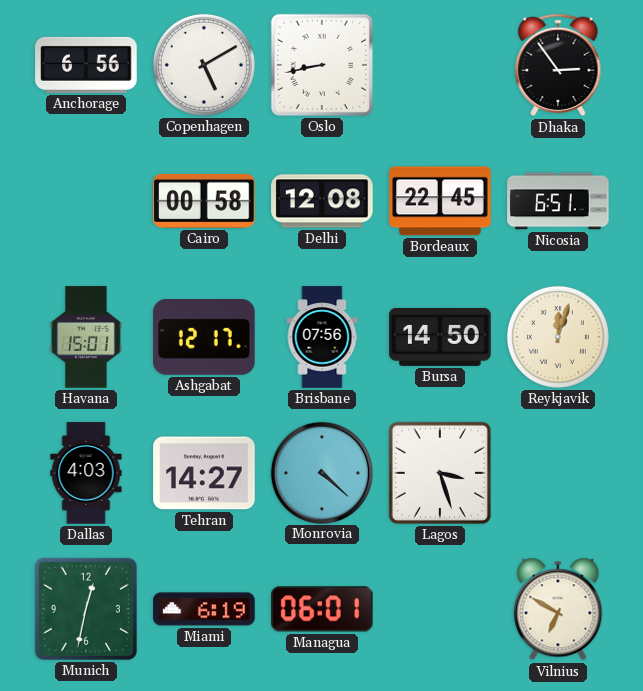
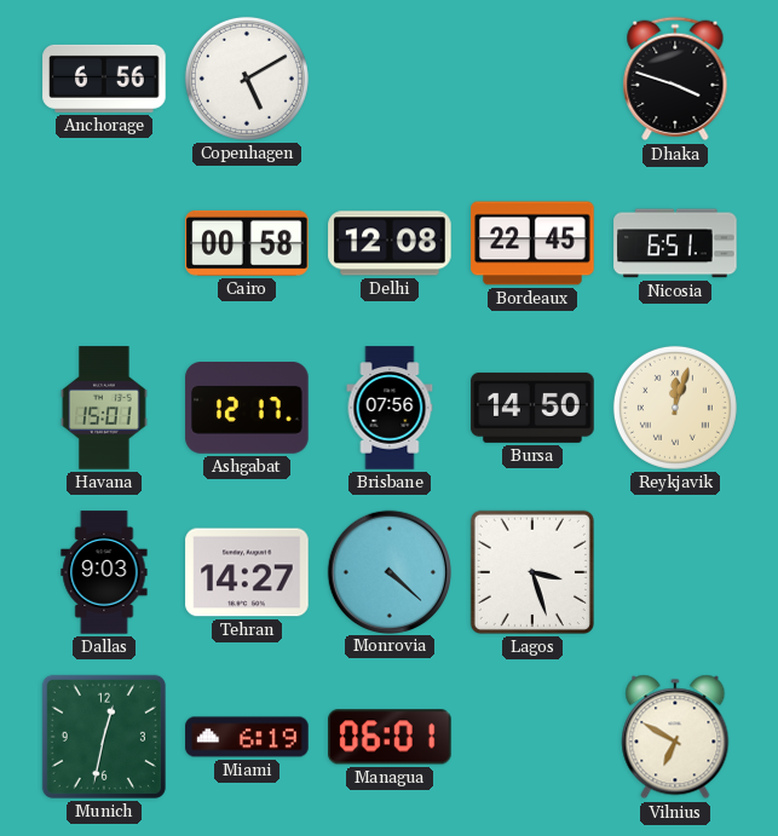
Oslo: 8:43 -> none (322, 65)
Dhaka: 2:54 -> 3:48 (675, 79)
Dallas: 4:03 -> 9:03 (104, 572)
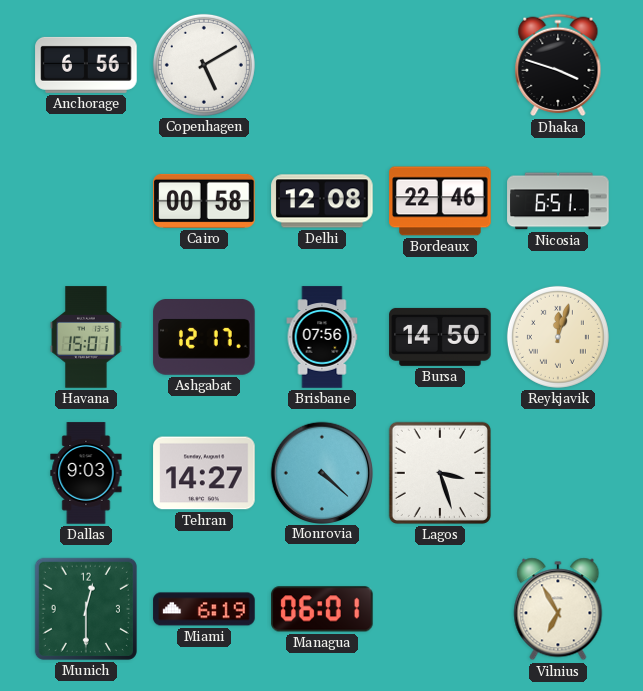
Bordeaux: 22:45 -> 22:46 (440, 201)
Munich: 12:32 -> 12:30 (86, 609)
Vilnius: 6:50 -> 6:55 (558, 609)
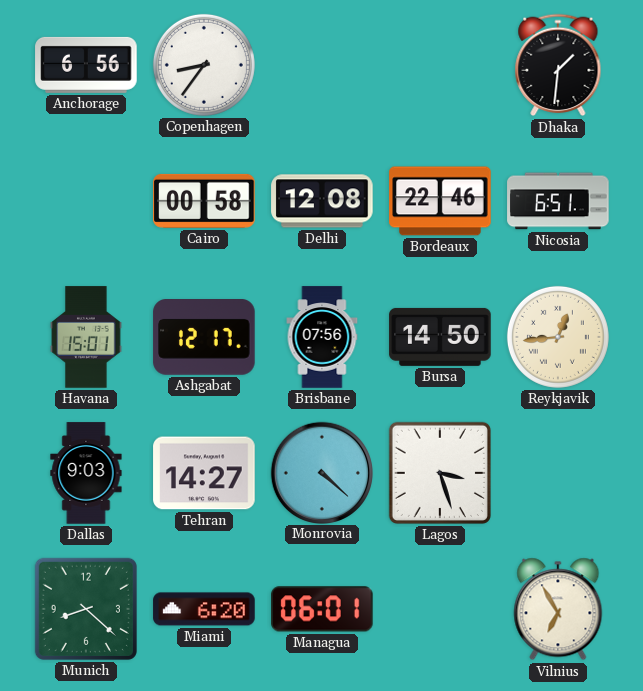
Copenhagen: 5:10 -> 8:36 (204, 65)
Dhaka: 3:48 -> 1:31 (558, 65)
Reykjavik: 12:03 -> 12:44 (558, 337)
Munich: 12:30 -> 8:22 (86, 609)
Miami: 6:19 -> 6:20 (204, 609)
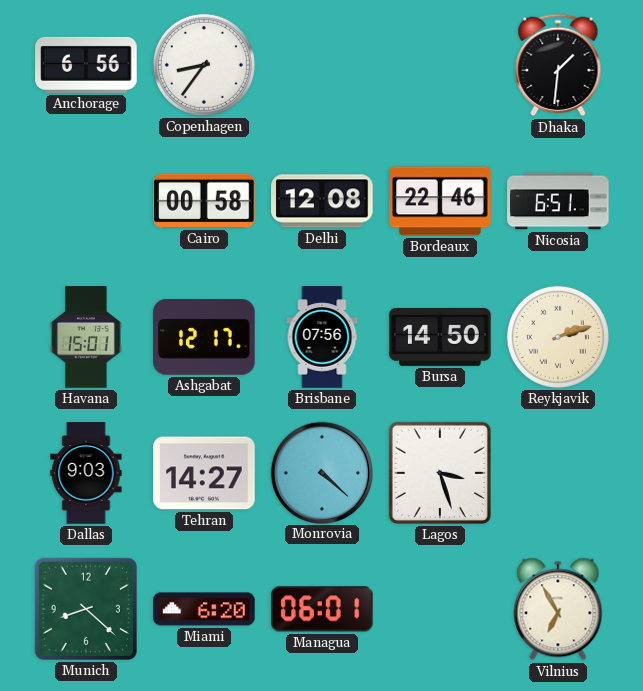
Reykjavik: 12:44 -> 2:12 (558, 337)
